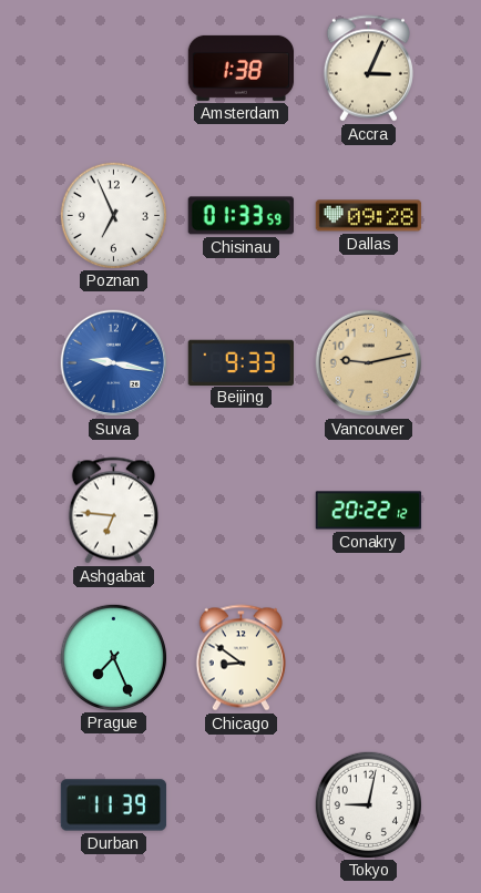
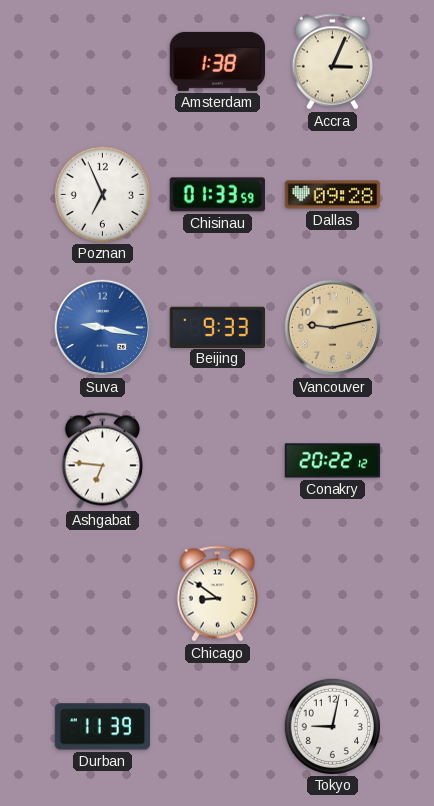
Prague: 7:26 -> none (113, 657)
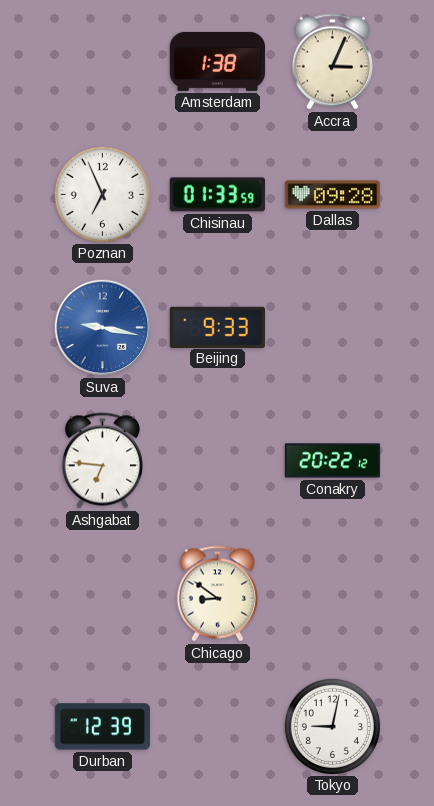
Vancouver: 9:13 -> none (333, 328)
Durban: 11:39 -> 12:39 (103, 727)
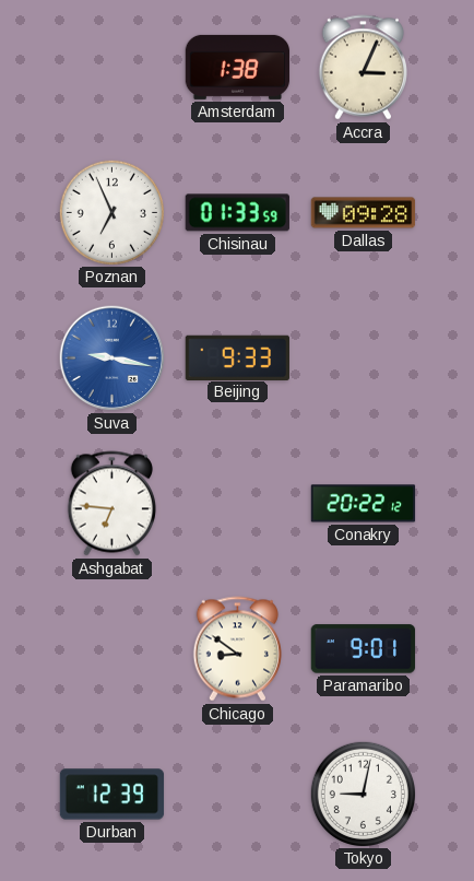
Paramaribo: none -> 9:01 (364, 649)
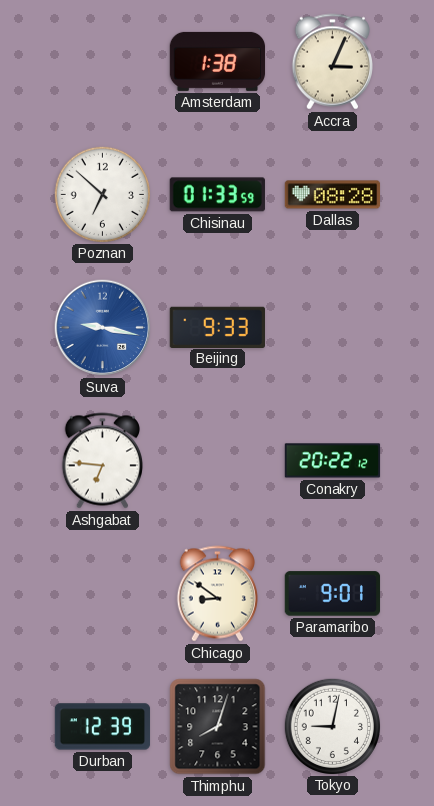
Poznan: 6:56 -> 6:52 (102, 194)
Dallas: 09:28 -> 08:28 (333, 195)
Thimphu: none -> 8:03 (218, 727)
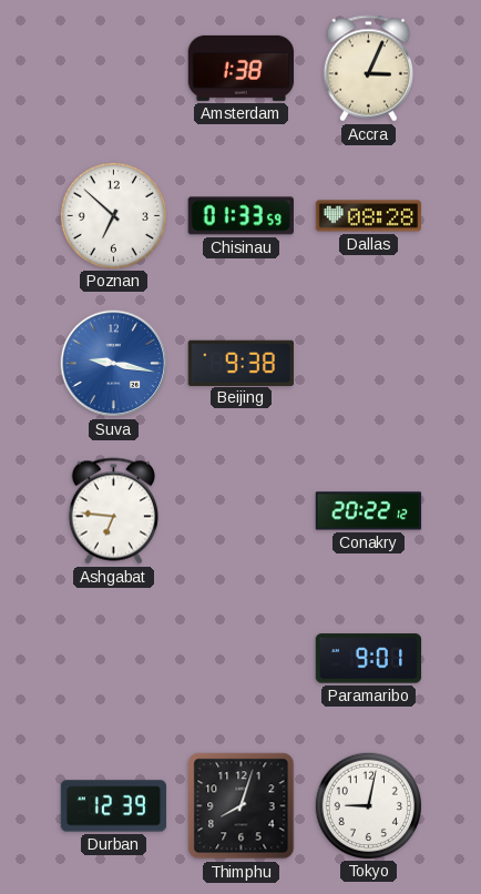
Beijing: 9:33 -> 9:38 (240, 363)
Chicago: 8:51 -> none (217, 594)
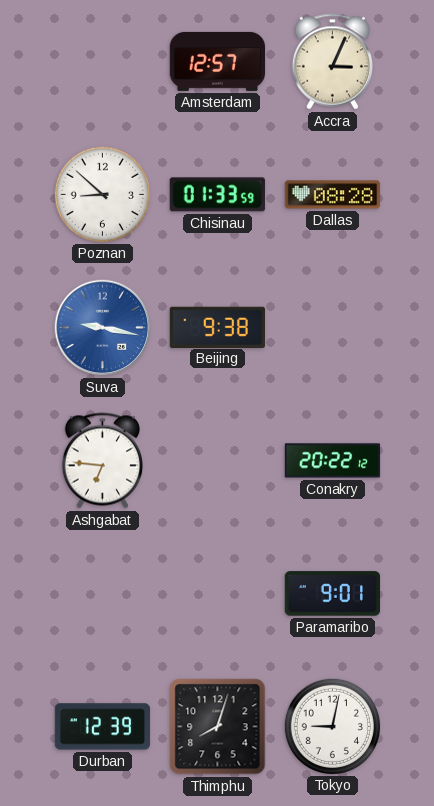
Amsterdam: 1:38 -> 12:57 (218, 61)
Poznan: 6:52 -> 8:52 (102, 194)
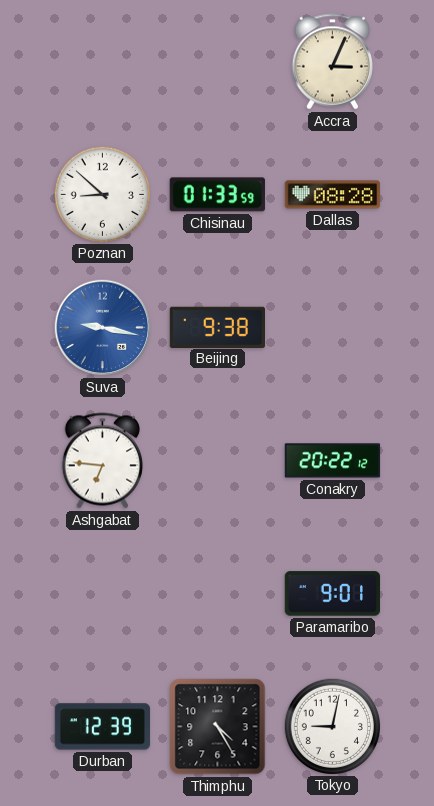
Amsterdam: 12:57 -> none (218, 61)
Thimphu: 8:03 -> 4:25 (218, 727)
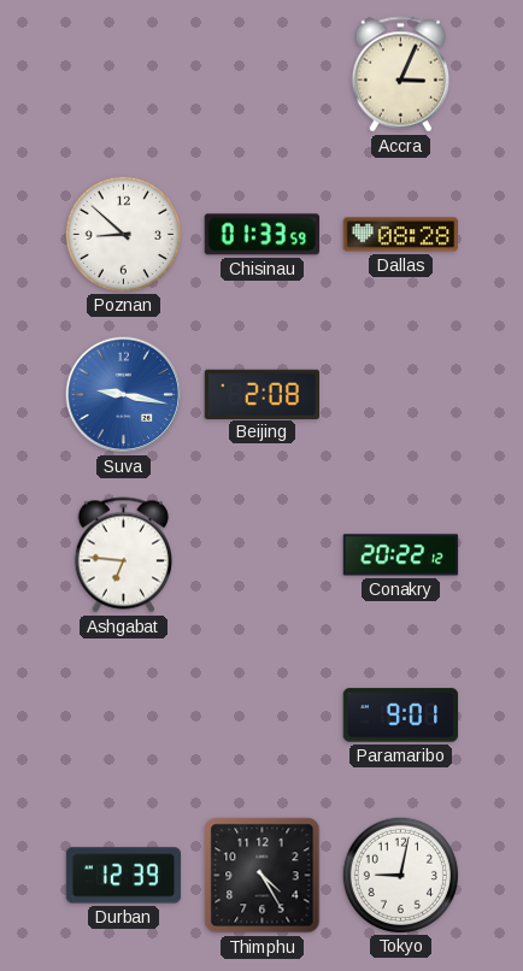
Beijing: 9:38 -> 2:08 (261, 394)
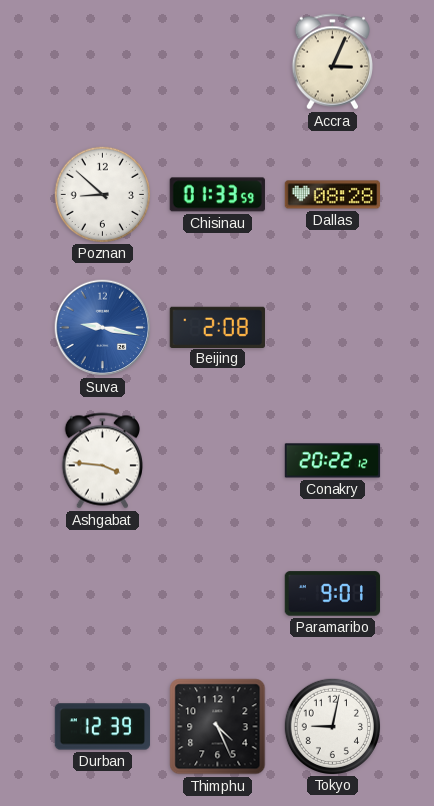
Ashgabat: 6:46 -> 3:46 (102, 461)
Thimphu: 4:25 -> 4:26 (218, 727)
